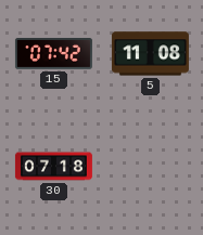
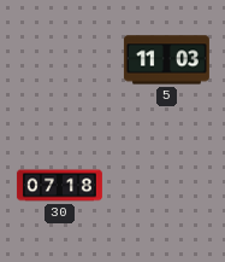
15: 07:42 -> none (53, 54)
5: 11:08 -> 11:03 (166, 60)
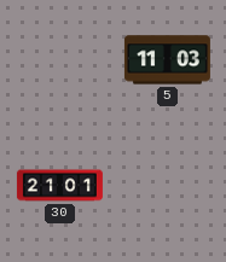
30: 07:18 -> 21:01 (59, 186)
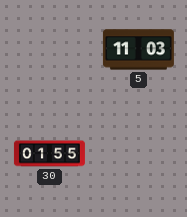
30: 21:01 -> 01:55 (49, 154)
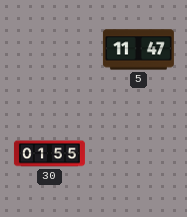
5: 11:03 -> 11:47 (138, 50)
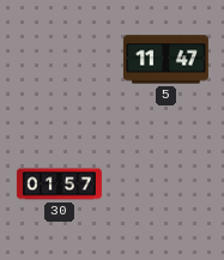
30: 01:55 -> 01:57 (59, 185)
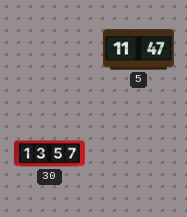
30: 01:57 -> 13:57 (49, 154)
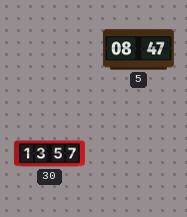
5: 11:47 -> 08:47 (138, 50)
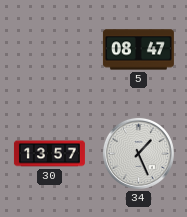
34: none -> 1:26 (138, 153)
